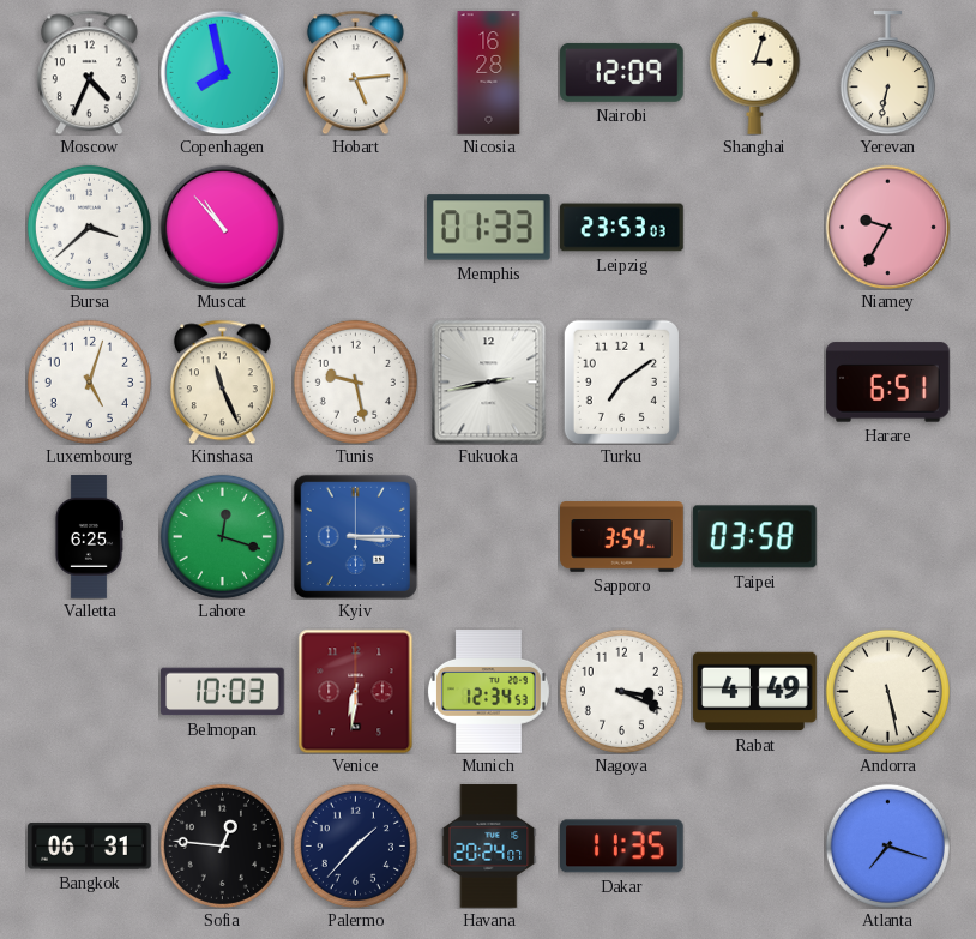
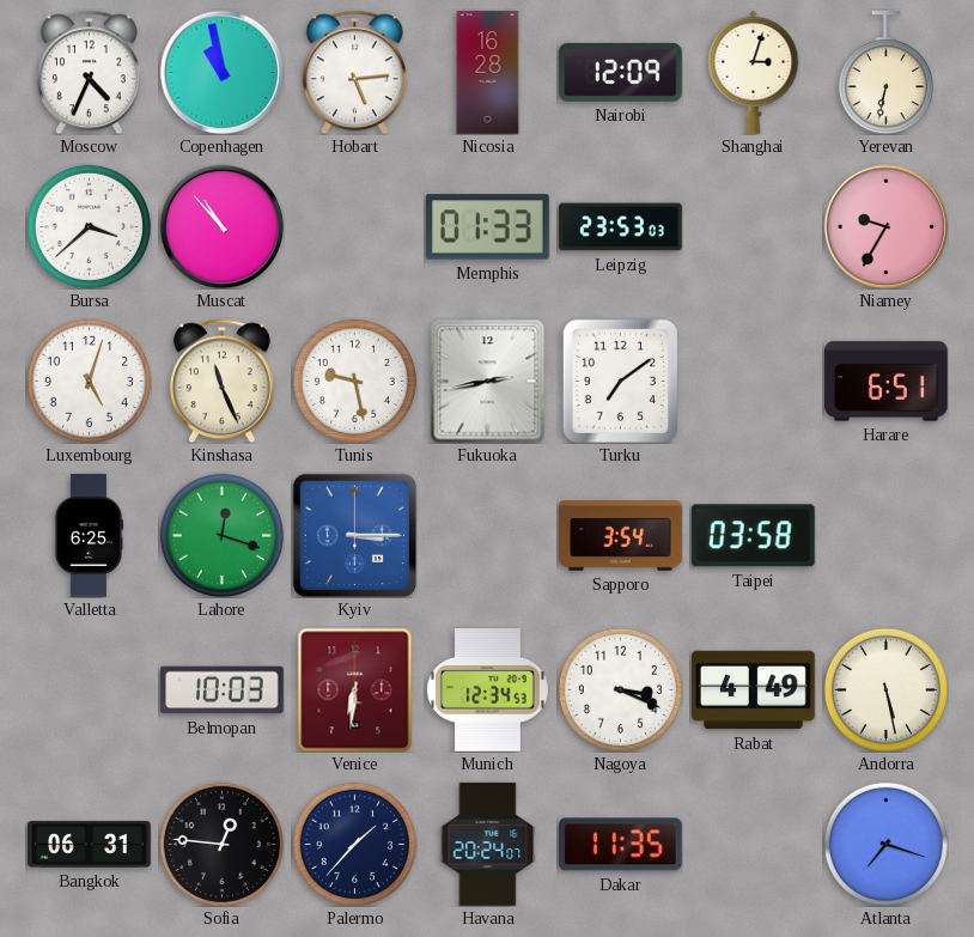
Copenhagen: 7:58 -> 10:58 (221, 72)
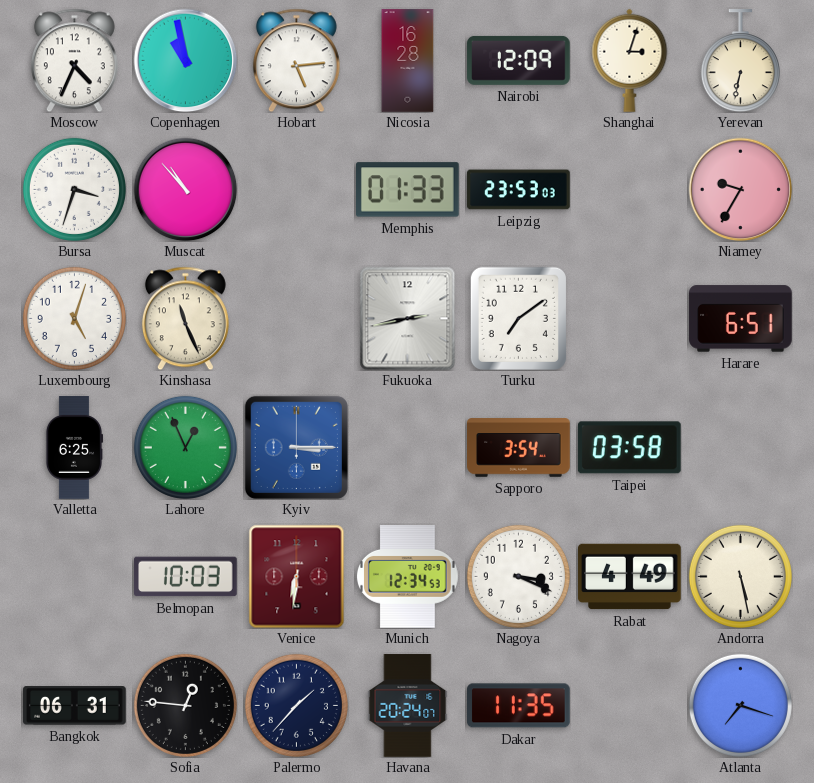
Bursa: 3:38 -> 3:33 (74, 189)
Tunis: 9:28 -> none (354, 381)
Lahore: 12:18 -> 12:56 (185, 447)
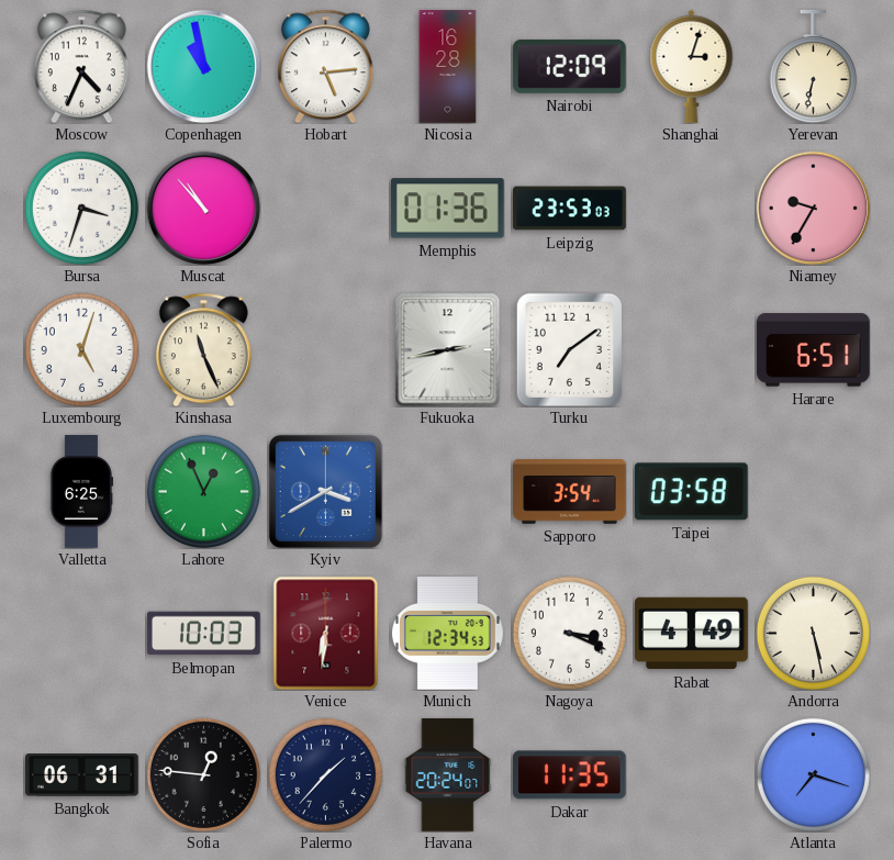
Memphis: 01:33 -> 01:36 (448, 209)
Kyiv: 3:15 -> 3:40 (325, 491)
